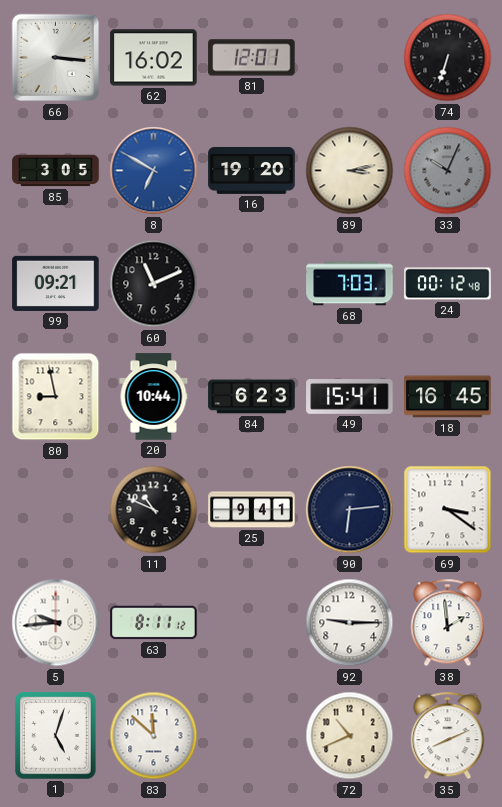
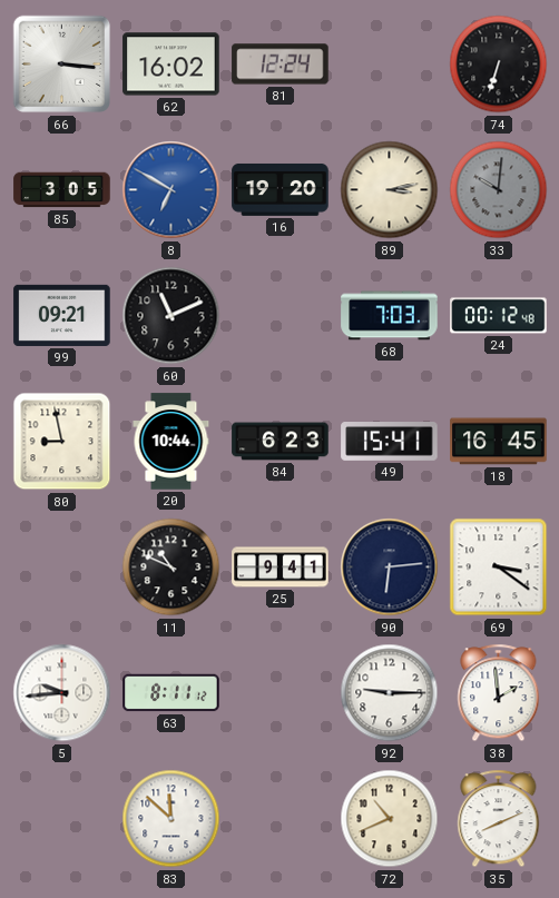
81: 12:01 -> 12:24 (281, 65)
33: 10:04 -> 10:01 (499, 190)
1: 5:03 -> none (56, 736)
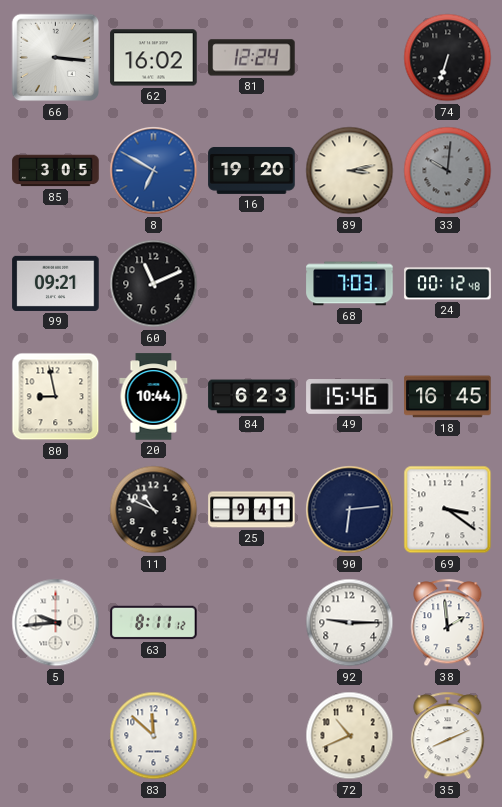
49: 15:41 -> 15:46 (350, 397)
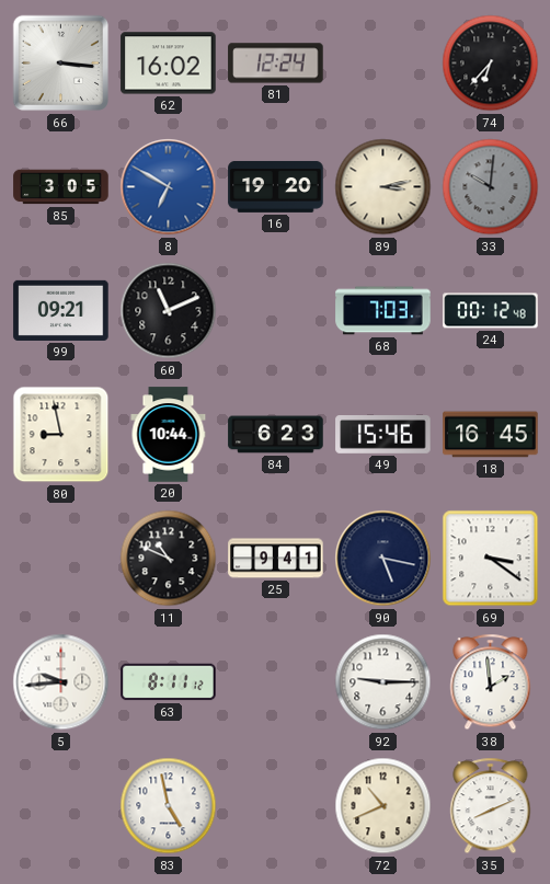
74: 6:33 -> 6:37 (491, 64)
90: 6:14 -> 5:17 (383, 559)
83: 11:52 -> 4:58 (169, 806)
